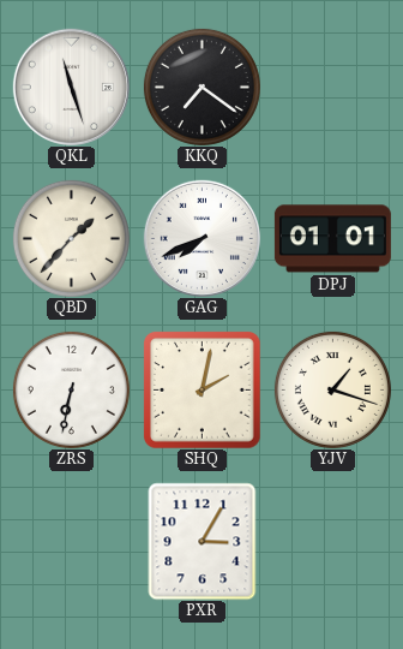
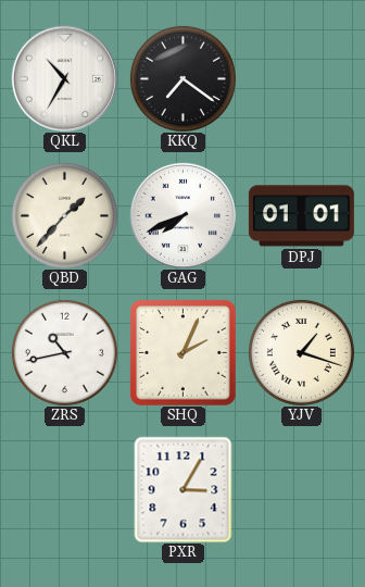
QKL: 11:27 -> 10:35 (64, 78)
ZRS: 6:32 -> 10:43 (64, 352)
SHQ: 2:02 -> 2:04 (182, 352)
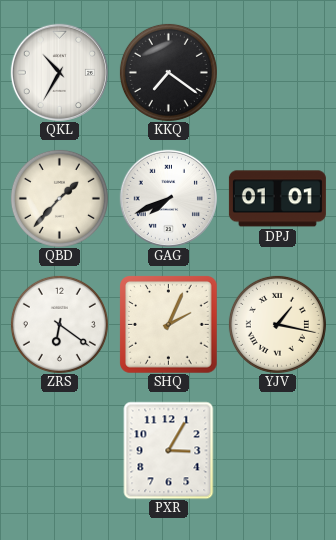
ZRS: 10:43 -> 6:21 (59, 324)
YJV: 1:18 -> 1:17 (277, 324)
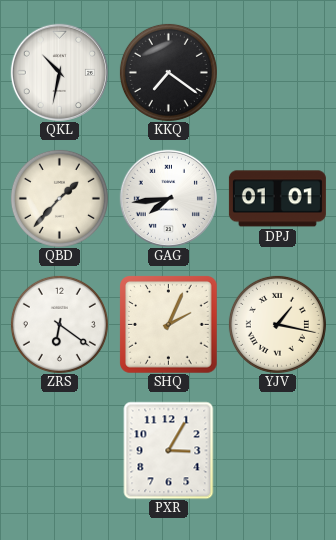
QKL: 10:35 -> 10:32 (59, 72)
GAG: 7:41 -> 7:44 (168, 198)
